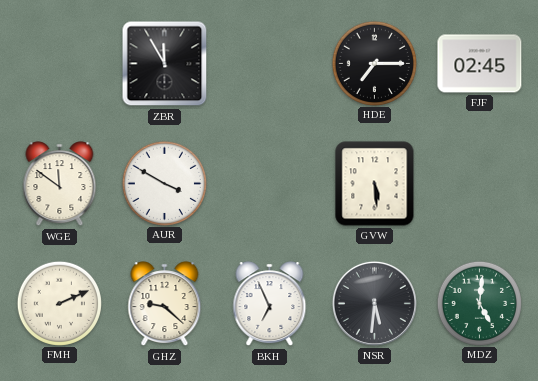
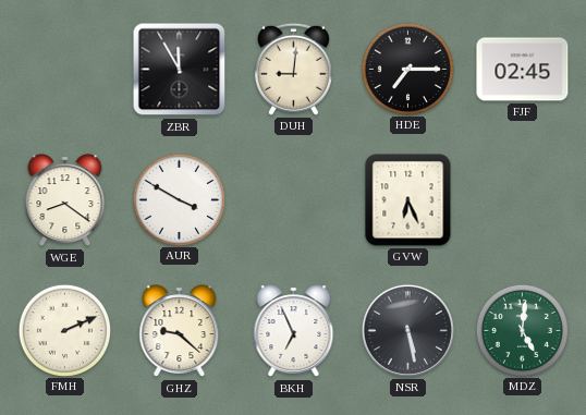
DUH: none -> 9:01 (293, 69)
WGE: 11:51 -> 8:21 (65, 200)
GVW: 5:29 -> 6:26 (408, 200)
NSR: 5:31 -> 5:28 (407, 330)
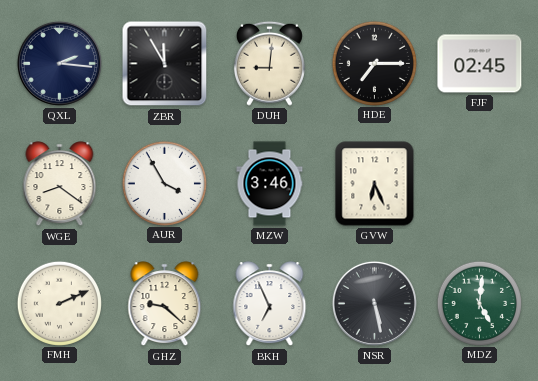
QXL: none -> 2:16 (59, 63)
AUR: 3:50 -> 3:55 (164, 183)
MZW: none -> 3:46 (270, 184)
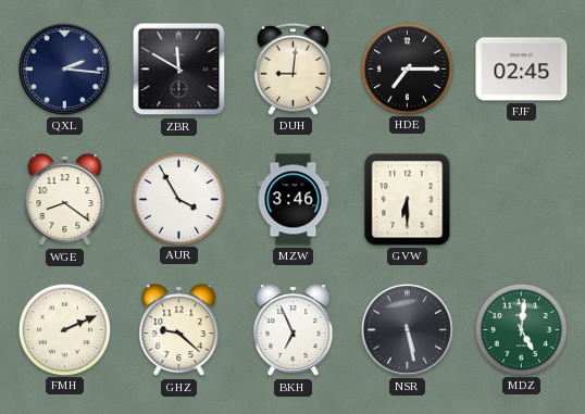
ZBR: 11:55 -> 11:50 (179, 70)
GVW: 6:26 -> 6:30 (408, 200)
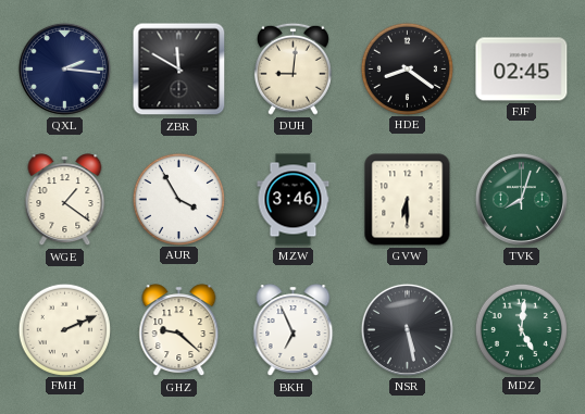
HDE: 7:15 -> 8:21 (407, 68)
WGE: 8:21 -> 1:21 (65, 200)
TVK: none -> 8:03 (521, 199)
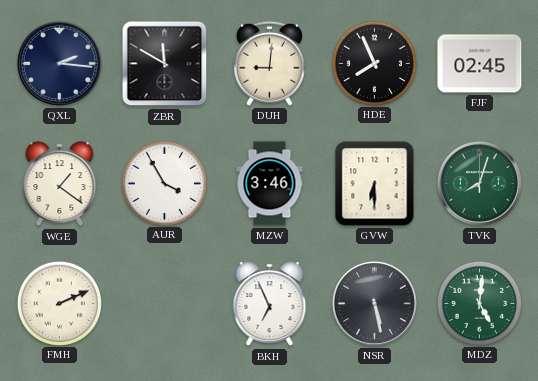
HDE: 8:21 -> 7:56 (374, 63)
GHZ: 9:22 -> none (179, 330)
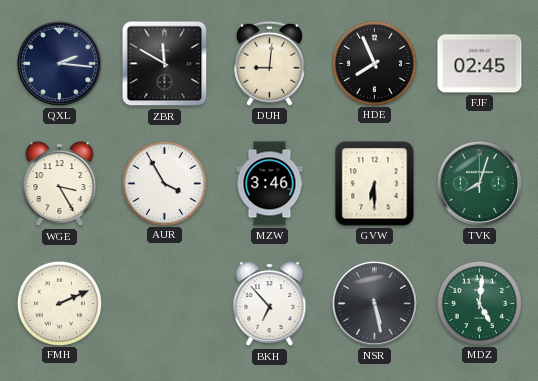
WGE: 1:21 -> 3:25 (60, 184)
BKH: 6:56 -> 6:53 (270, 304)
